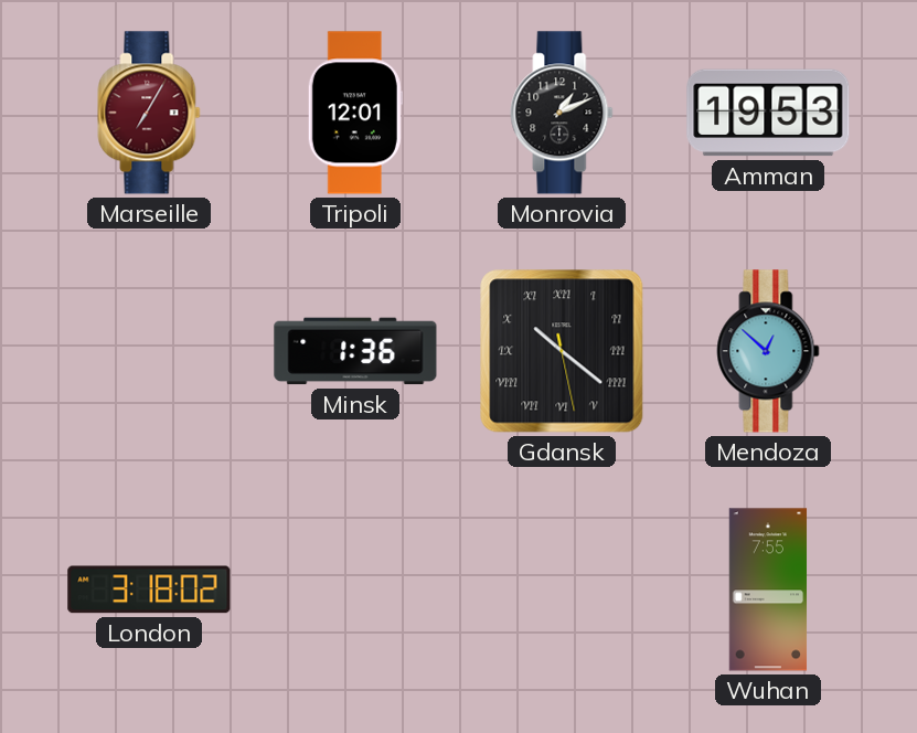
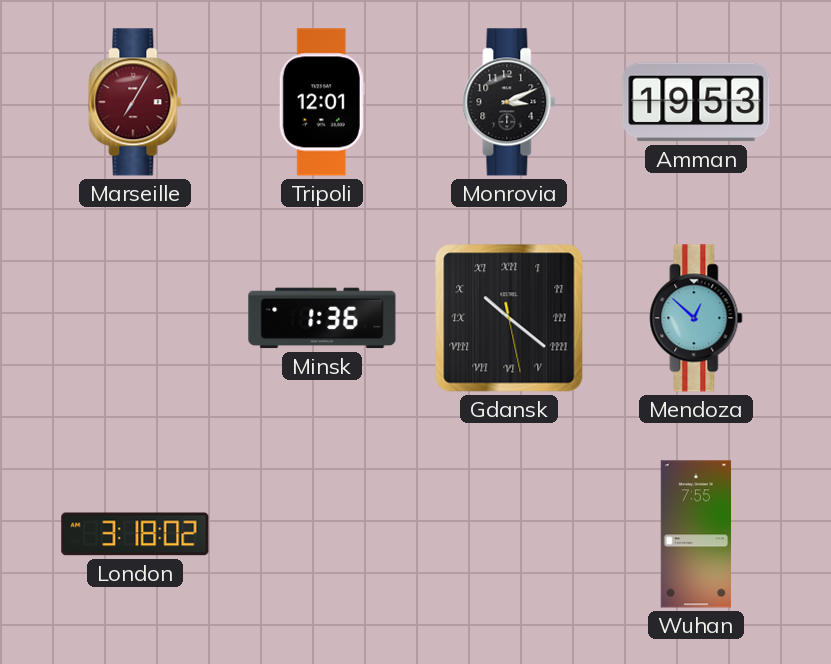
Monrovia: 1:11 -> 3:11 (509, 102)
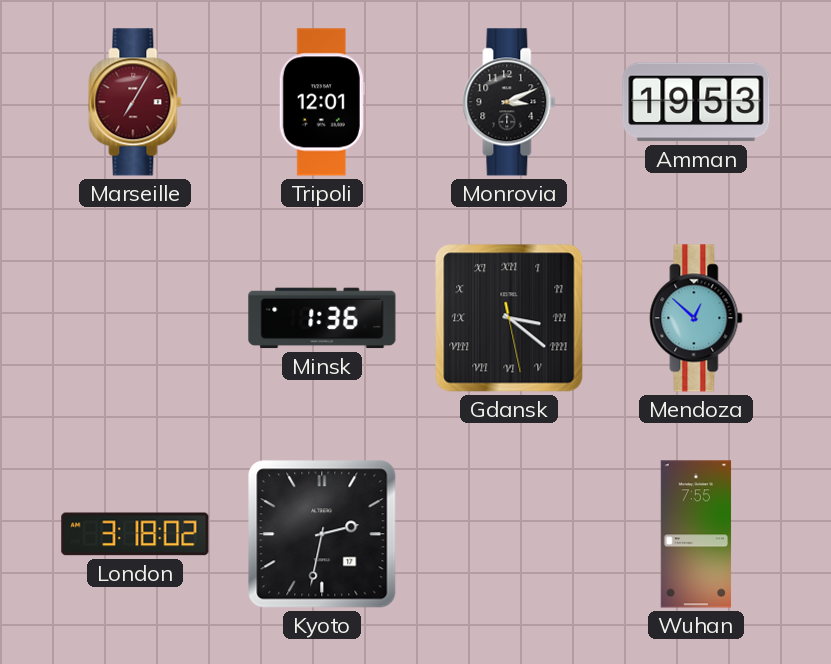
Gdansk: 10:21 -> 3:21 (509, 318)
Kyoto: none -> 2:32 (322, 534)
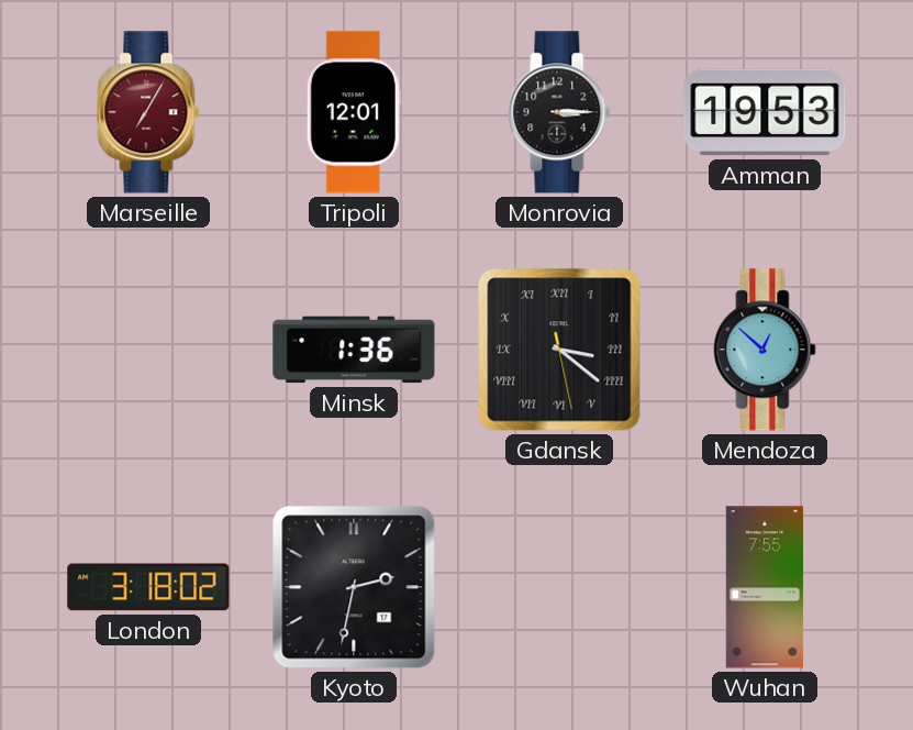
Monrovia: 3:11 -> 3:15 (559, 112)
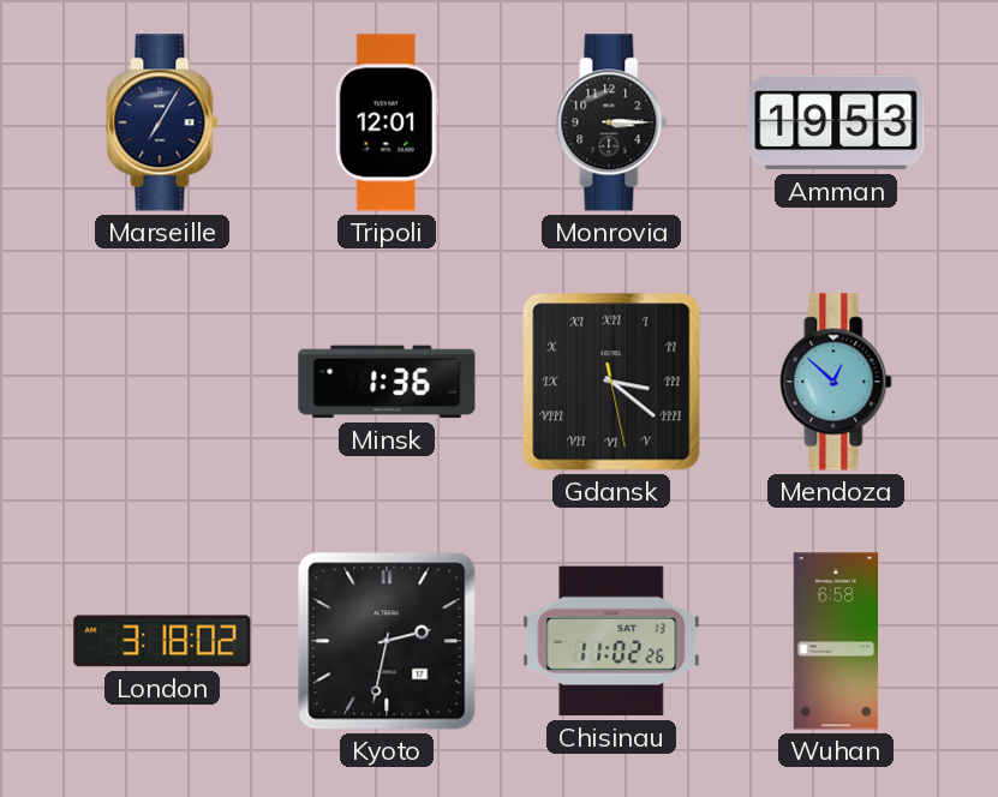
Marseille dial: burgundy -> navy (162, 122)
Chisinau: none -> 11:02 (611, 641)
Wuhan: 7:55 -> 6:58 (836, 641)
